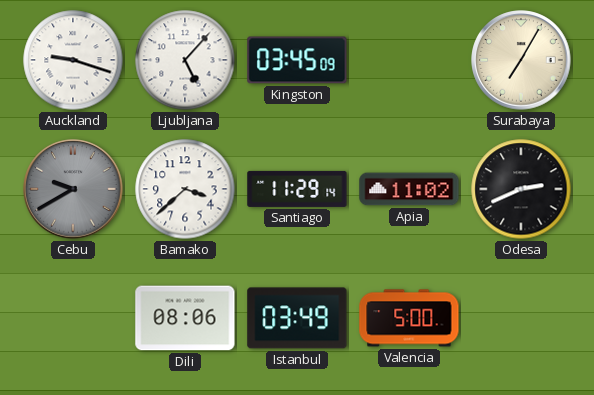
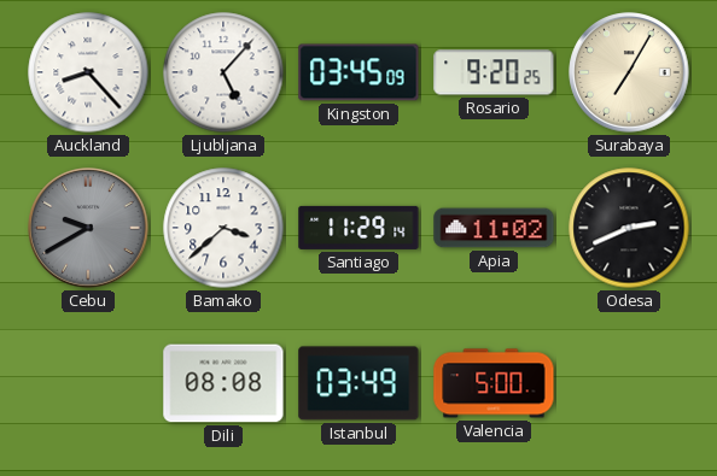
Auckland: 9:18 -> 8:23 (88, 72)
Rosario: none -> 9:20 (494, 72)
Dili: 08:06 -> 08:08 (223, 383)
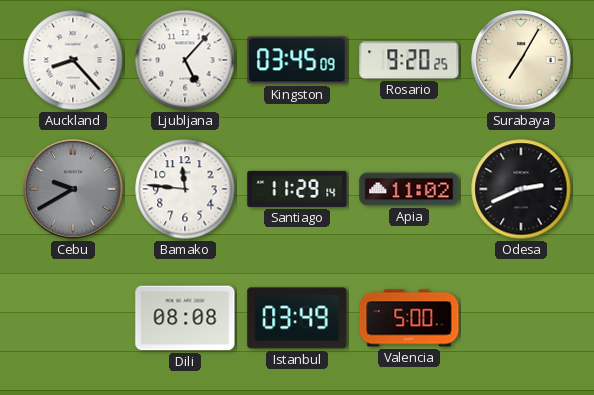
Bamako: 3:38 -> 11:46 (185, 189)
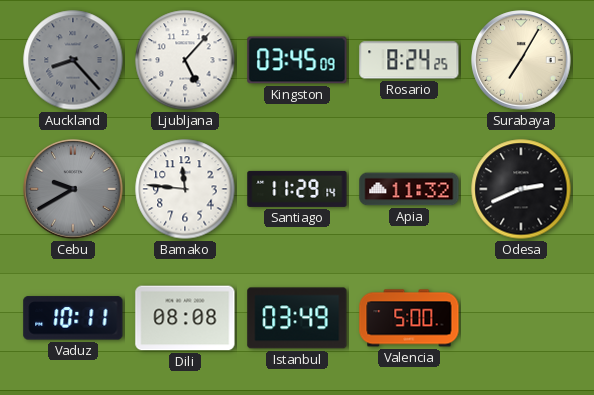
Auckland dial: white -> grey (73, 60)
Rosario: 9:20 -> 8:24 (409, 60)
Apia: 11:02 -> 11:32 (409, 189)
Vaduz: none -> 10:11 (73, 318)
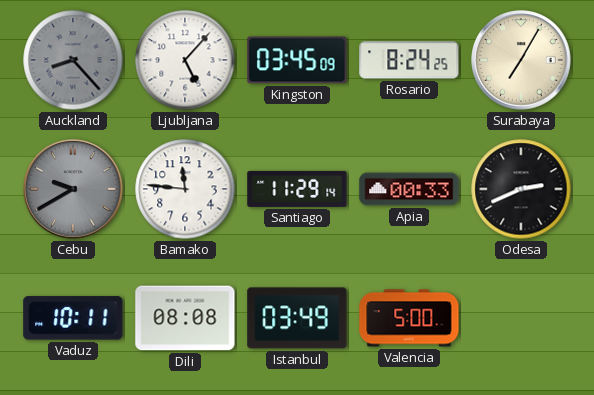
Apia: 11:32 -> 00:33 (409, 189)
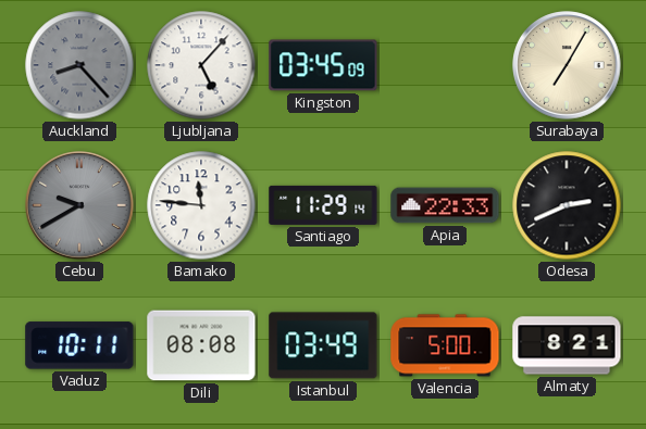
Rosario: 8:24 -> none (409, 60)
Apia: 00:33 -> 22:33 (445, 205)
Almaty: none -> 8:21 (567, 345)
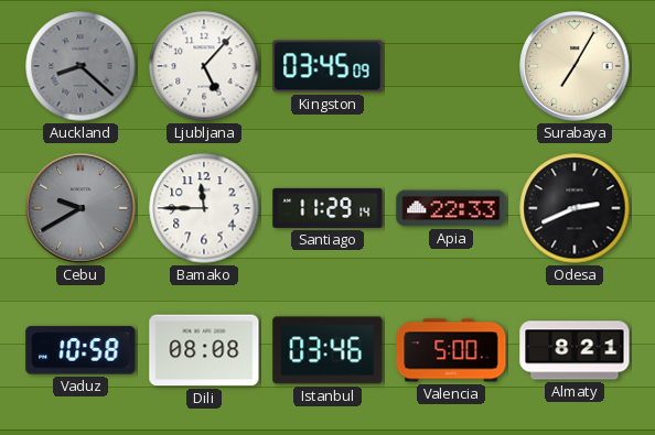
Auckland: 8:23 -> 8:22 (80, 66)
Bamako: 11:46 -> 11:45 (204, 208)
Vaduz: 10:11 -> 10:58 (80, 350)
Istanbul: 03:49 -> 03:46 (327, 350)
